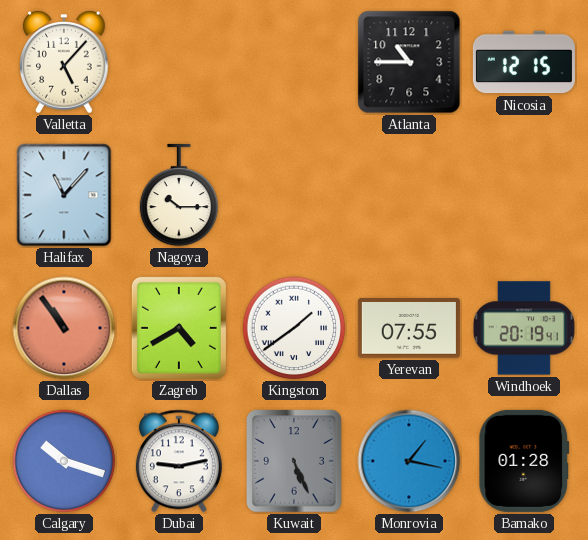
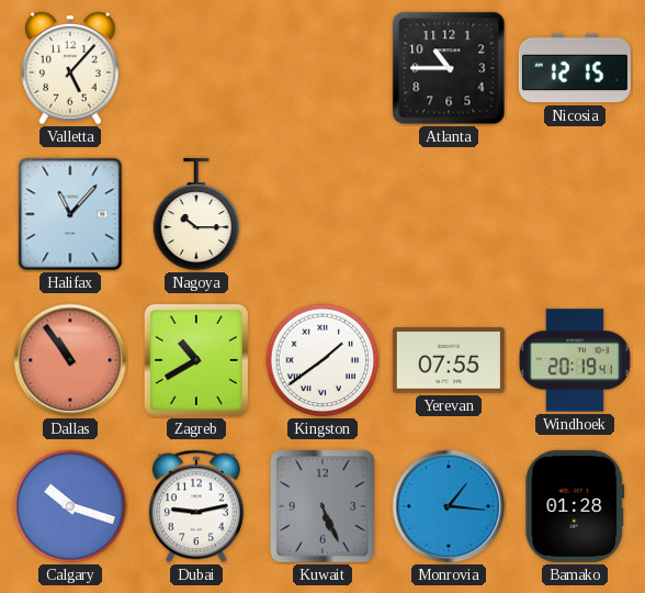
Zagreb: 4:40 -> 10:40 (196, 360)
Monrovia: 1:17 -> 1:16 (449, 506)
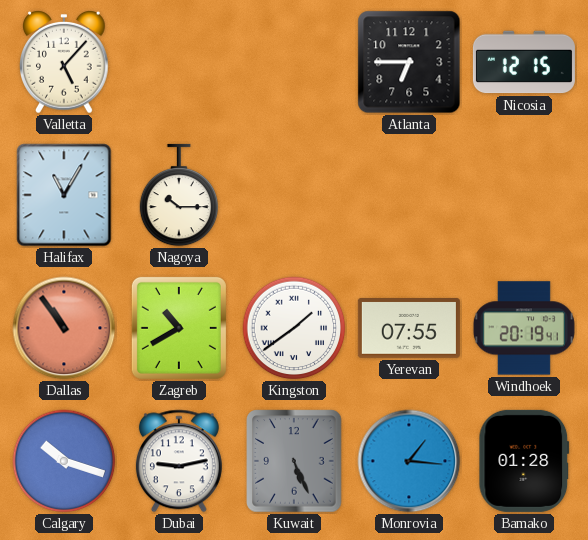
Atlanta: 10:45 -> 6:45 (409, 62)
Halifax: 11:07 -> 11:05 (64, 195)
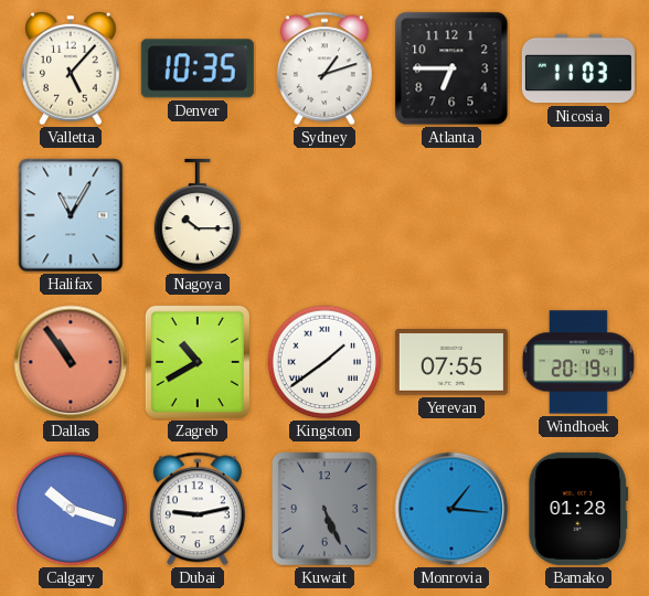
Denver: none -> 10:35 (198, 68)
Sydney: none -> 1:12 (324, 68)
Nicosia: 12:15 -> 11:03 (578, 68)
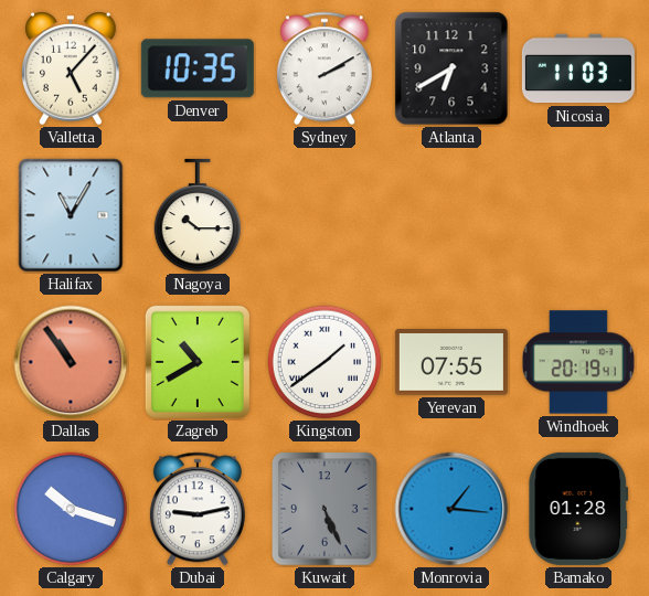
Sydney: 1:12 -> 2:10 (324, 68)
Atlanta: 6:45 -> 6:40 (451, 68)
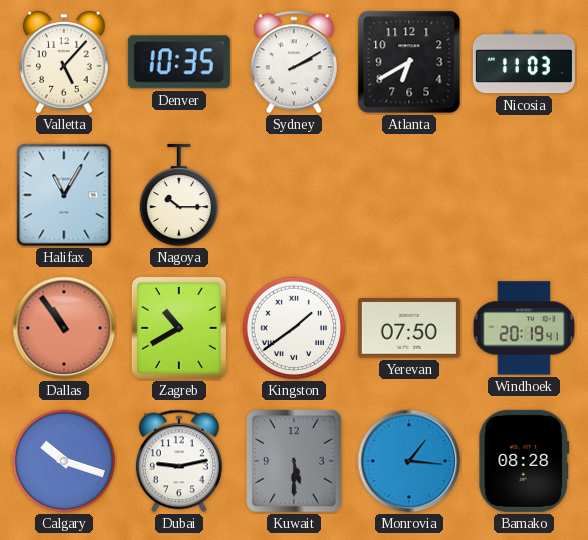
Yerevan: 07:55 -> 07:50 (409, 329)
Kuwait: 5:26 -> 5:30 (294, 461)
Bamako: 01:28 -> 08:28 (524, 461)
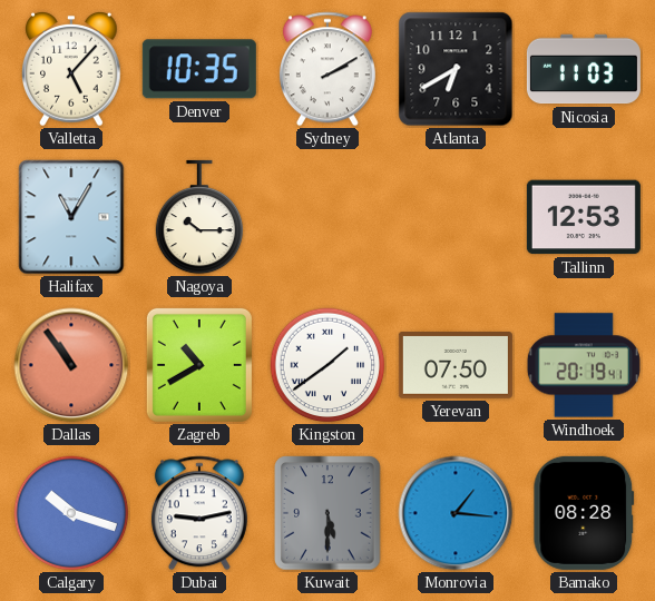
Tallinn: none -> 12:53 (584, 217)
